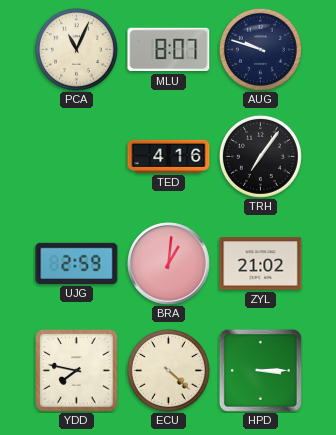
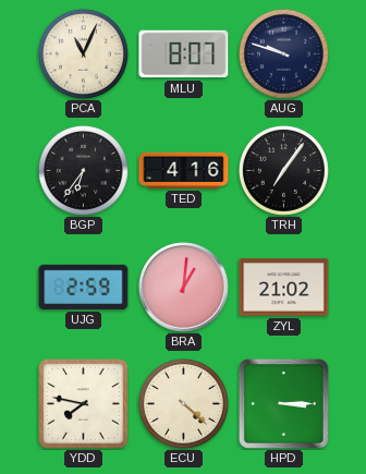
BGP: none -> 6:36 (83, 170)
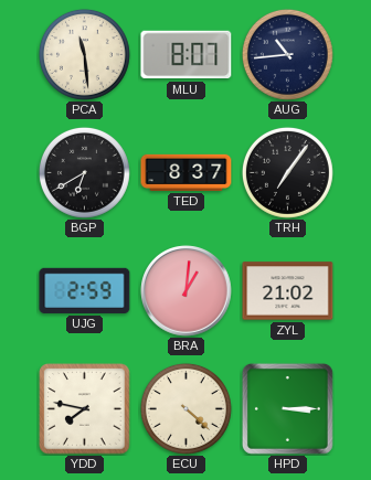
PCA: 11:04 -> 11:29 (84, 54)
AUG: 9:48 -> 10:44 (287, 54)
BGP: 6:36 -> 6:40 (84, 172)
TED: 4:16 -> 8:37 (187, 172)
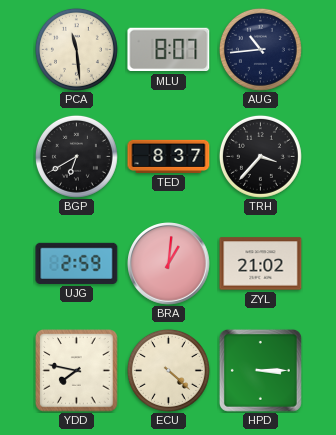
TRH: 7:06 -> 3:37 (260, 156)
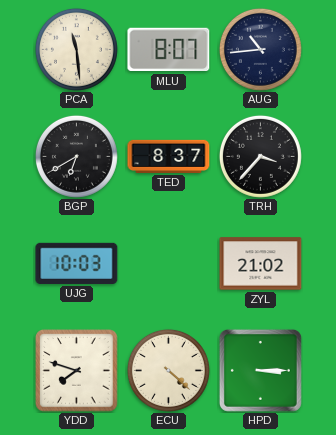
UJG: 2:59 -> 10:03 (77, 263)
BRA: 1:01 -> none (169, 264)
YDD: 7:47 -> 7:48 (77, 371)
